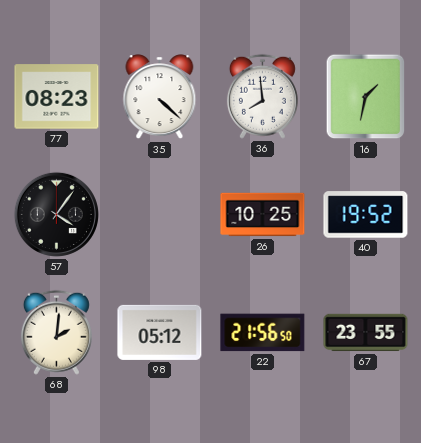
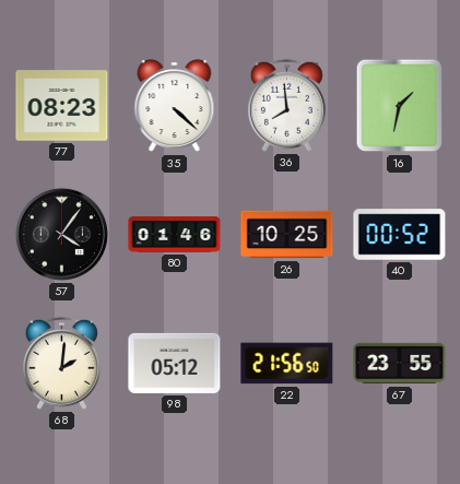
80: none -> 01:46 (175, 235)
40: 19:52 -> 00:52 (400, 235)
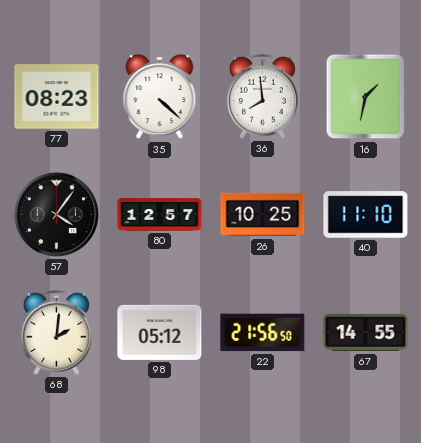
80: 01:46 -> 12:57 (160, 215)
40: 00:52 -> 11:10 (366, 215)
67: 23:55 -> 14:55 (366, 333)
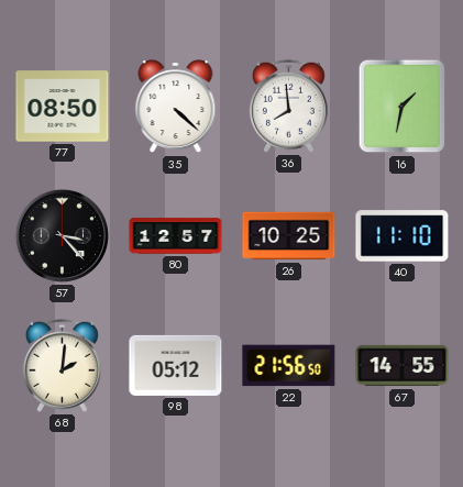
77: 08:23 -> 08:50 (63, 107)
57: 4:06 -> 3:23 (62, 235)
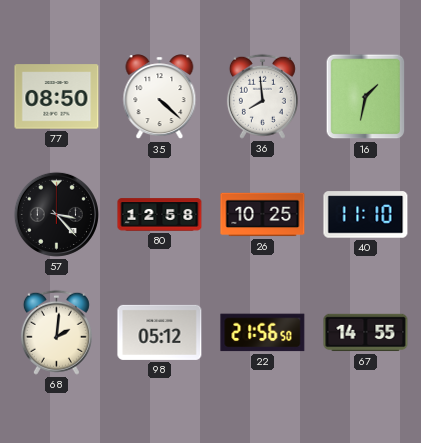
80: 12:57 -> 12:58 (160, 215)
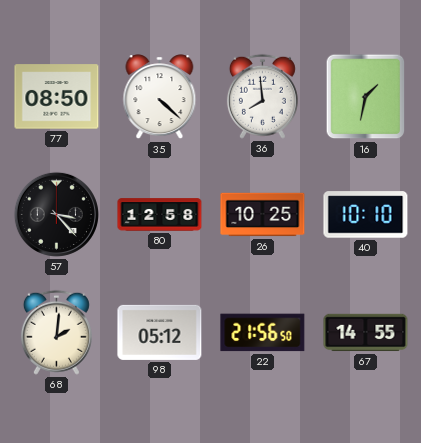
40: 11:10 -> 10:10 (366, 215)
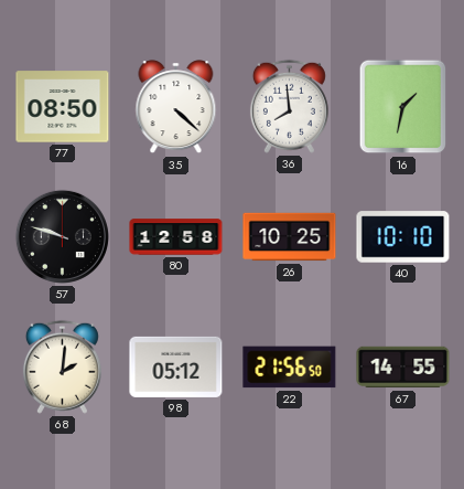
57: 3:23 -> 9:48 (62, 236)
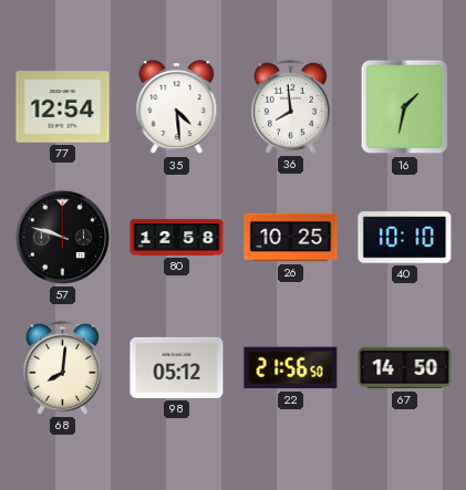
77: 08:50 -> 12:54 (63, 107)
35: 4:22 -> 4:29 (177, 107)
68: 2:01 -> 8:01 (62, 367)
67: 14:55 -> 14:50 (405, 368)
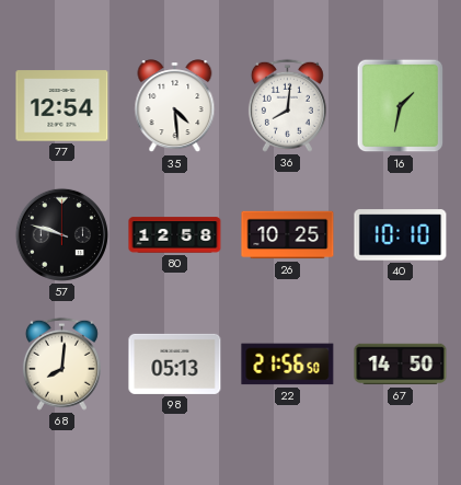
36: 7:59 -> 8:01 (287, 105)
98: 05:12 -> 05:13 (175, 363)
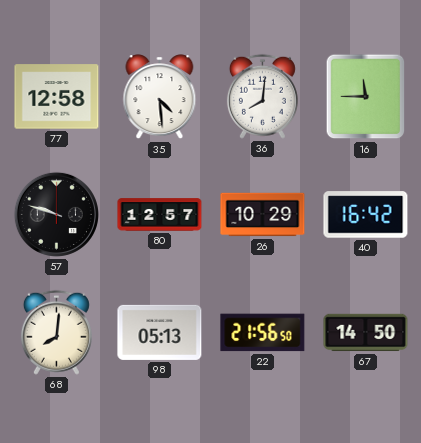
77: 12:54 -> 12:58 (57, 97)
16: 1:32 -> 11:45 (366, 97)
80: 12:58 -> 12:57 (160, 215)
26: 10:25 -> 10:29 (263, 215)
40: 10:10 -> 16:42 (366, 215)
